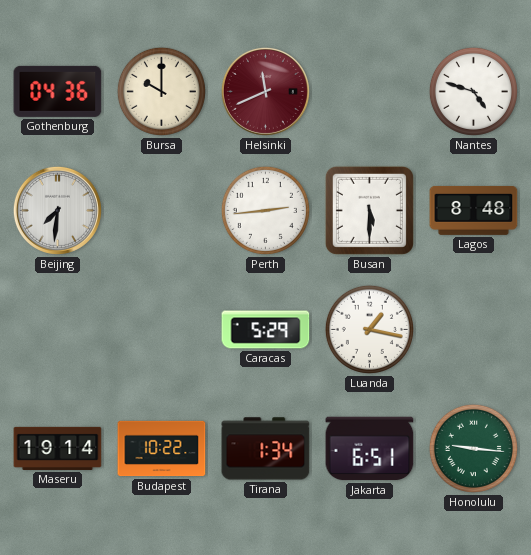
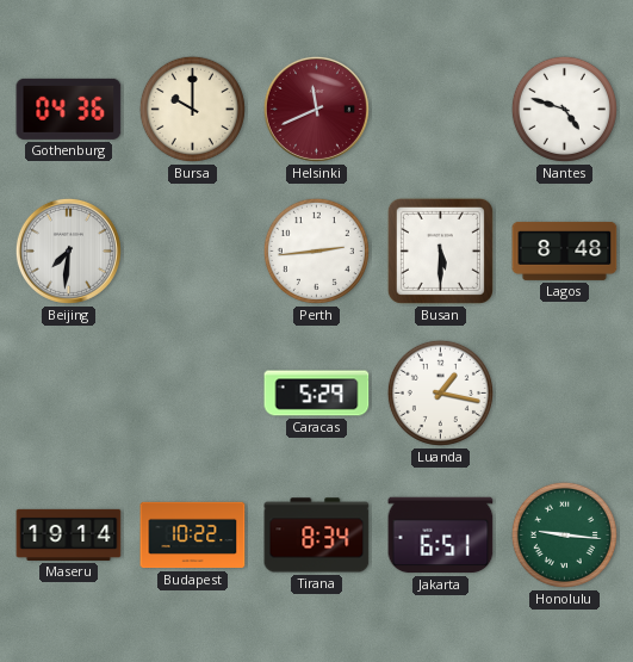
Tirana: 1:34 -> 8:34 (317, 536)
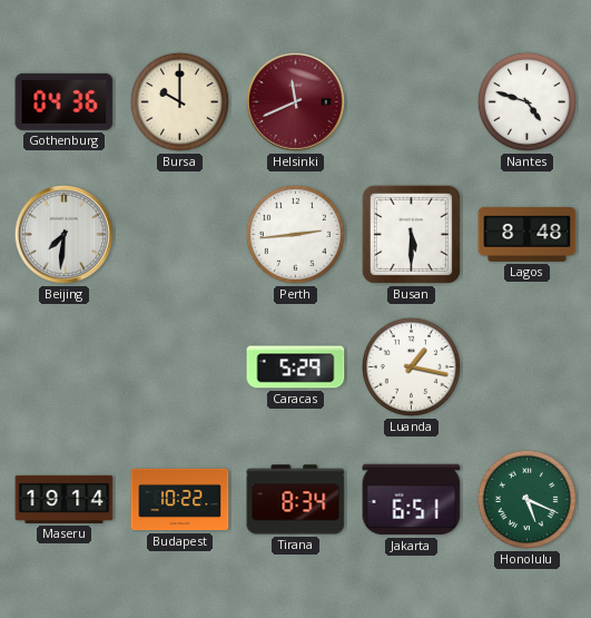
Honolulu: 9:16 -> 5:19 (526, 499)
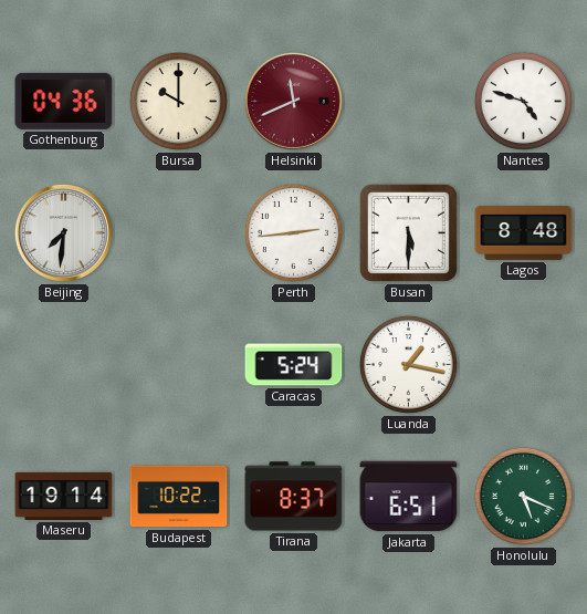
Caracas: 5:29 -> 5:24 (294, 365)
Tirana: 8:34 -> 8:37 (294, 497)
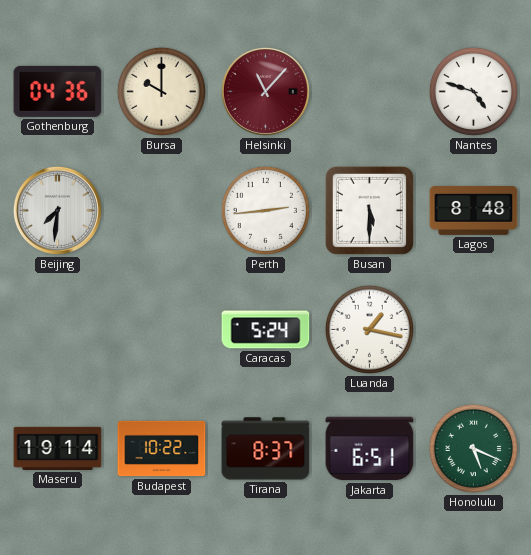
Helsinki: 11:41 -> 11:07 (265, 91)
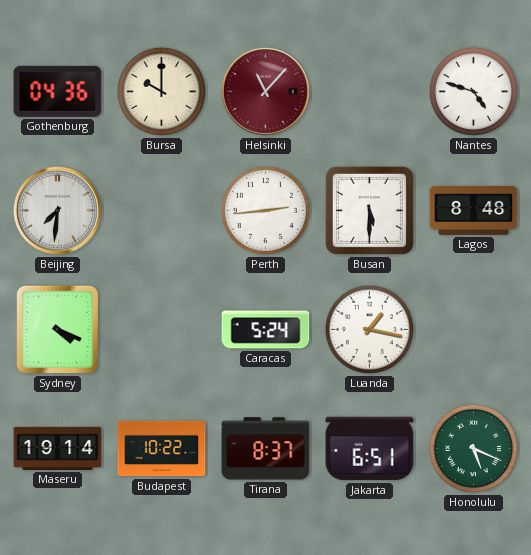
Sydney: none -> 4:19 (58, 330)
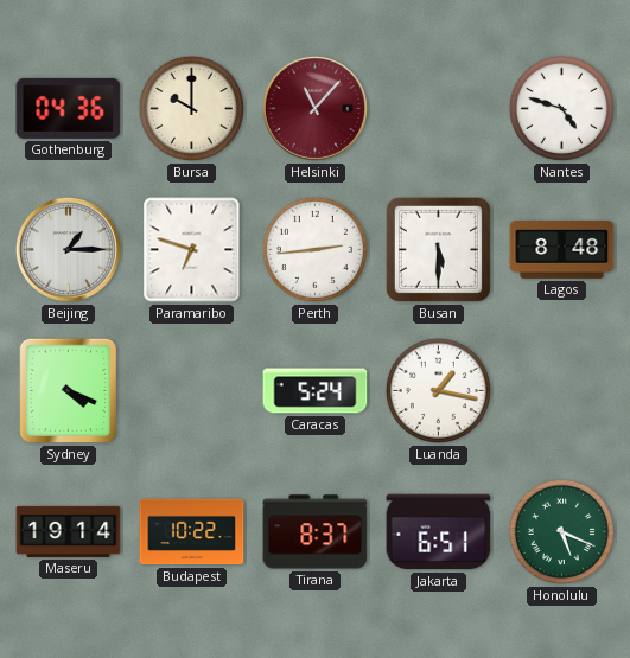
Beijing: 7:31 -> 1:15 (68, 249)
Paramaribo: none -> 6:48 (192, 250)
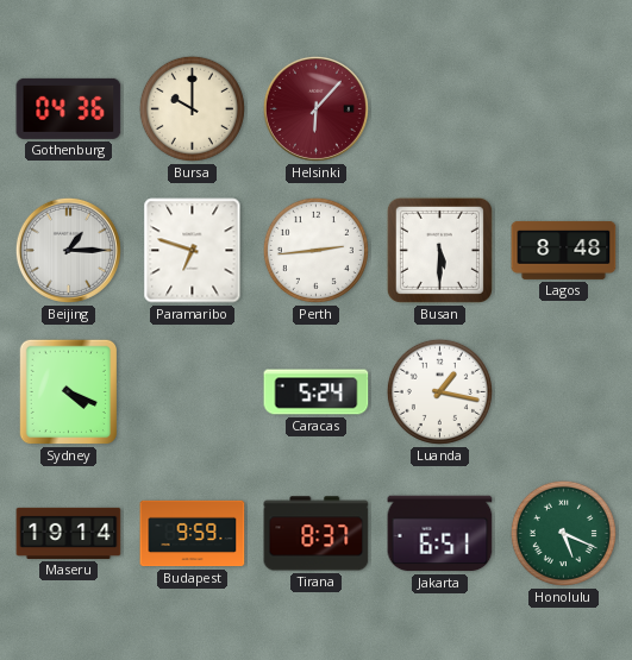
Helsinki: 11:07 -> 6:07 (315, 108)
Nantes: 4:48 -> none (561, 108)
Budapest: 10:22 -> 9:59 (193, 534)
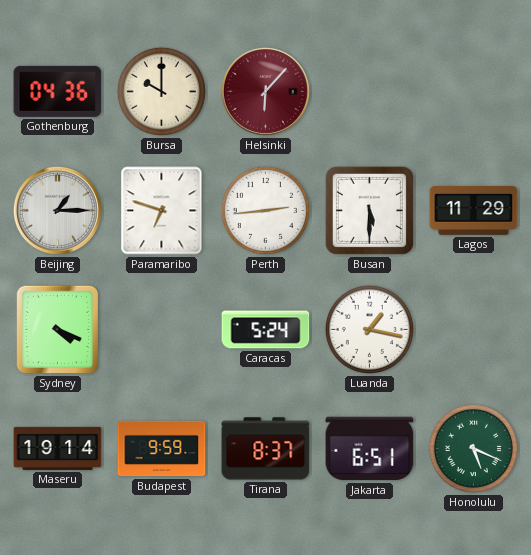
Lagos: 8:48 -> 11:29 (474, 210)
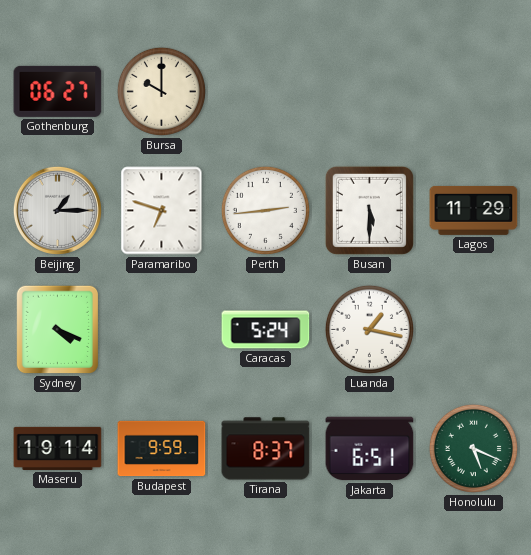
Gothenburg: 04:36 -> 06:27 (58, 91)
Helsinki: 6:07 -> none (265, 91)
